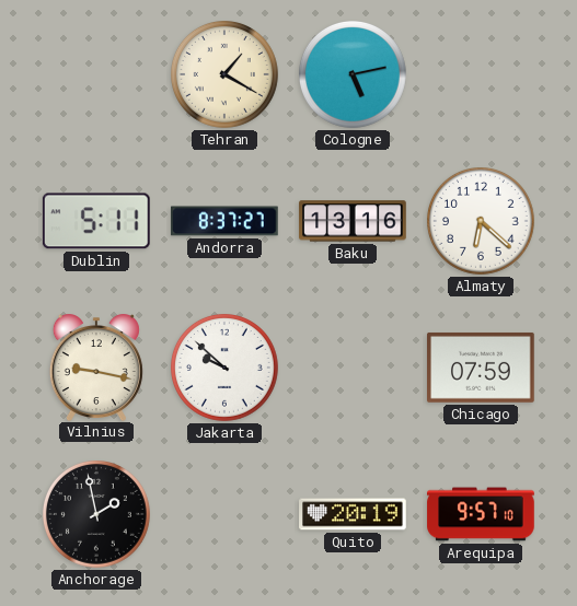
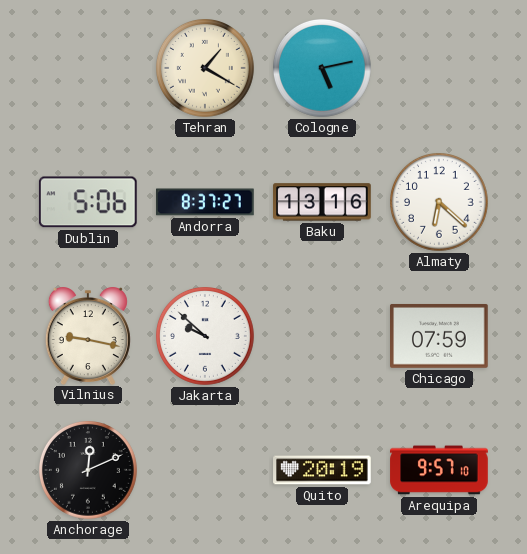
Dublin: 5:11 -> 5:06 (88, 202)
Anchorage: 1:58 -> 12:11 (89, 471)
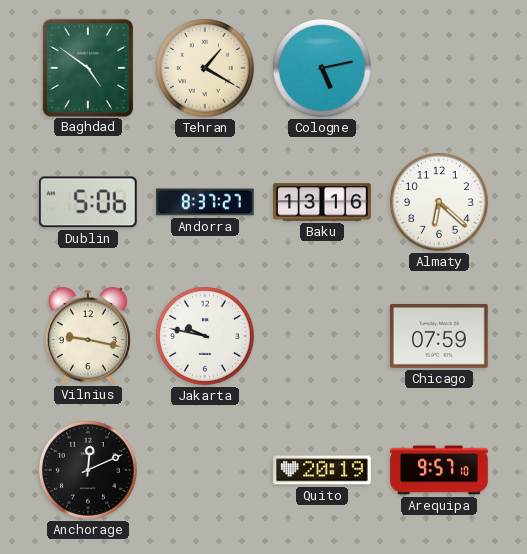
Baghdad: none -> 4:51 (87, 67)
Jakarta: 9:52 -> 9:47 (206, 337)
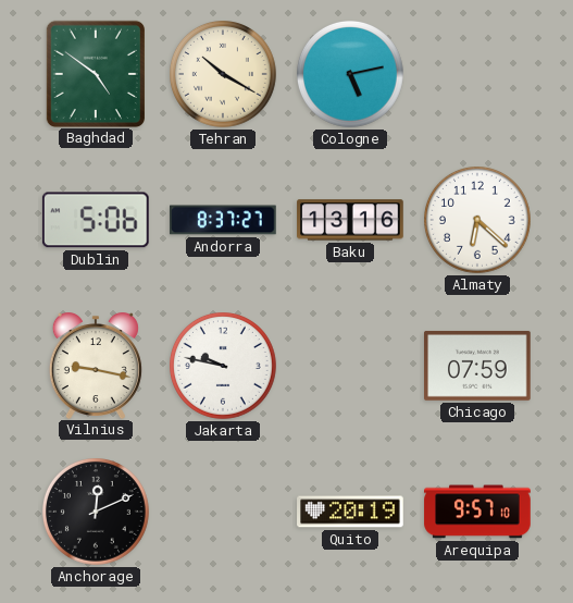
Tehran: 1:20 -> 10:20 (224, 75)
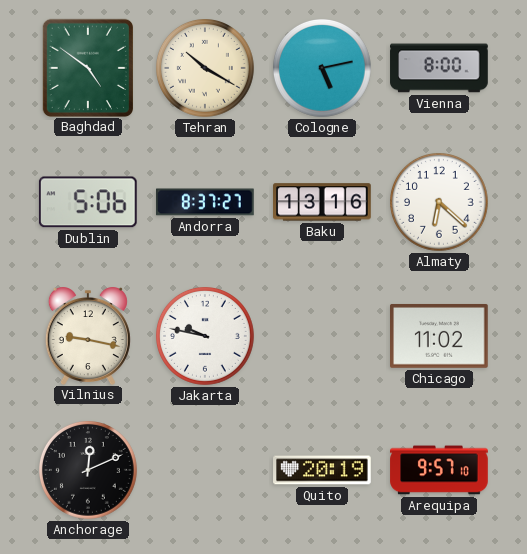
Vienna: none -> 8:00 (439, 68)
Chicago: 07:59 -> 11:02 (439, 336)
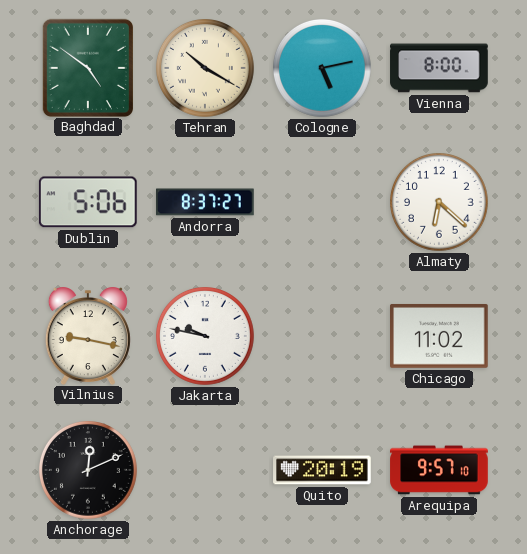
Baku: 13:16 -> none (322, 202)
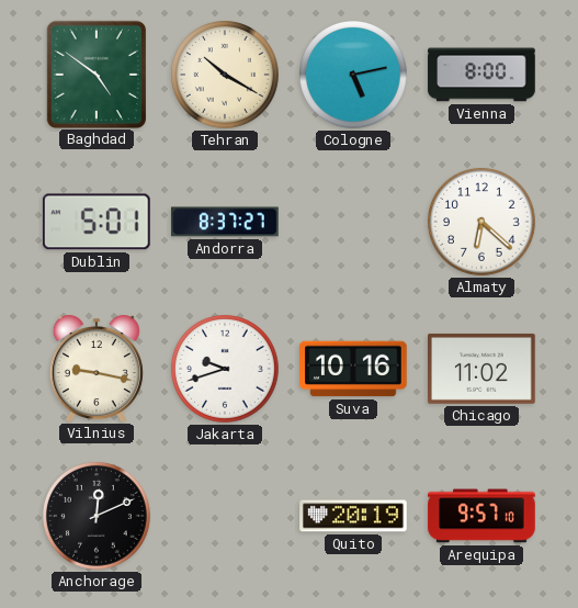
Dublin: 5:06 -> 5:01 (97, 222)
Jakarta: 9:47 -> 9:42 (226, 370)
Suva: none -> 10:16 (353, 369)
